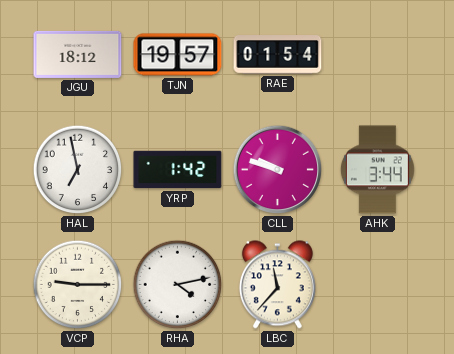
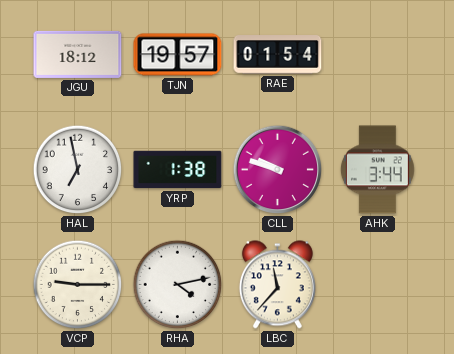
YRP: 1:42 -> 1:38 (178, 170)
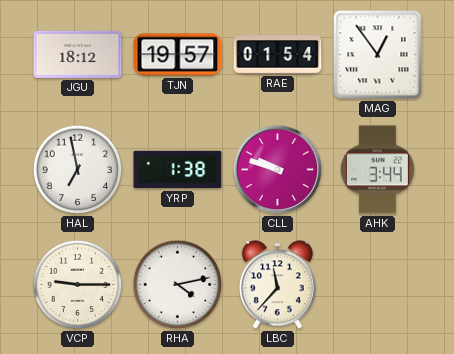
MAG: none -> 12:54 (378, 55)
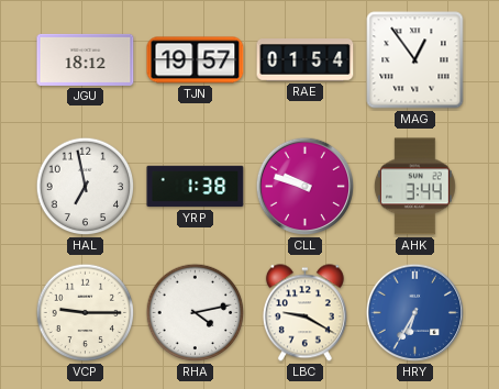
LBC: 11:37 -> 9:20 (304, 313)
HRY: none -> 6:35 (415, 313)
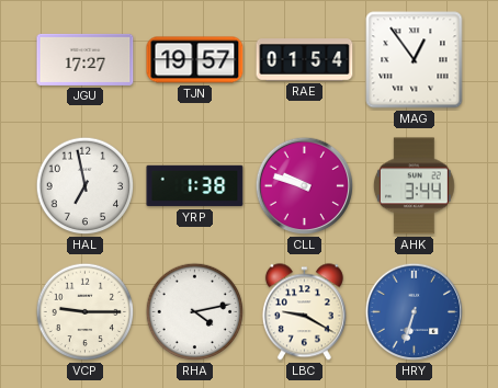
JGU: 18:12 -> 17:27 (86, 59)
HRY: 6:35 -> 6:33 (415, 312)
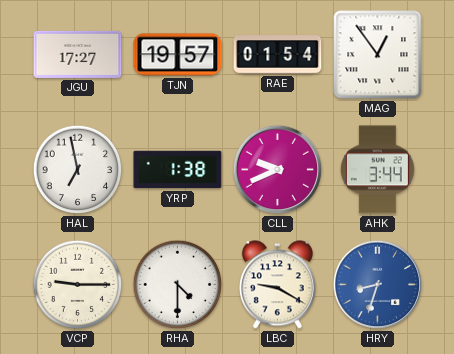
CLL: 9:48 -> 9:41 (278, 170)
RHA: 4:13 -> 4:30 (178, 285)
HRY: 6:33 -> 8:33 (378, 285)
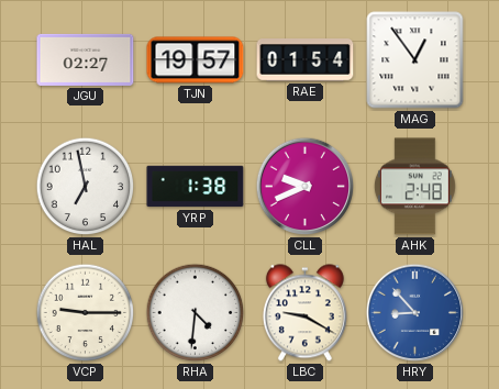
JGU: 17:27 -> 02:27 (86, 59)
AHK: 3:44 -> 2:48 (414, 187)
RHA: 4:30 -> 4:31 (196, 313)
HRY: 8:33 -> 8:53 (415, 313)
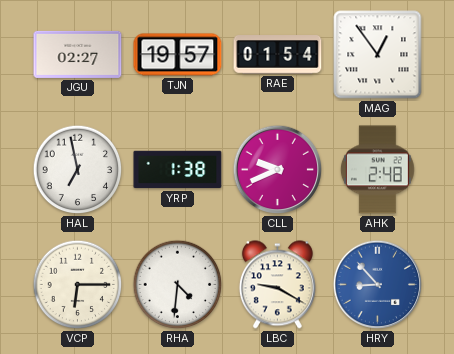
VCP: 9:15 -> 6:15 (78, 285)
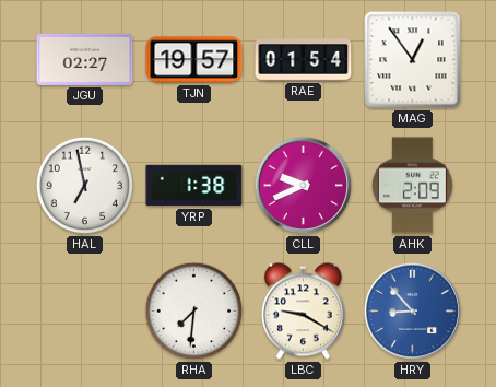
AHK: 2:48 -> 2:09 (412, 186)
VCP: 6:15 -> none (78, 285)
RHA: 4:31 -> 7:31 (194, 312)
